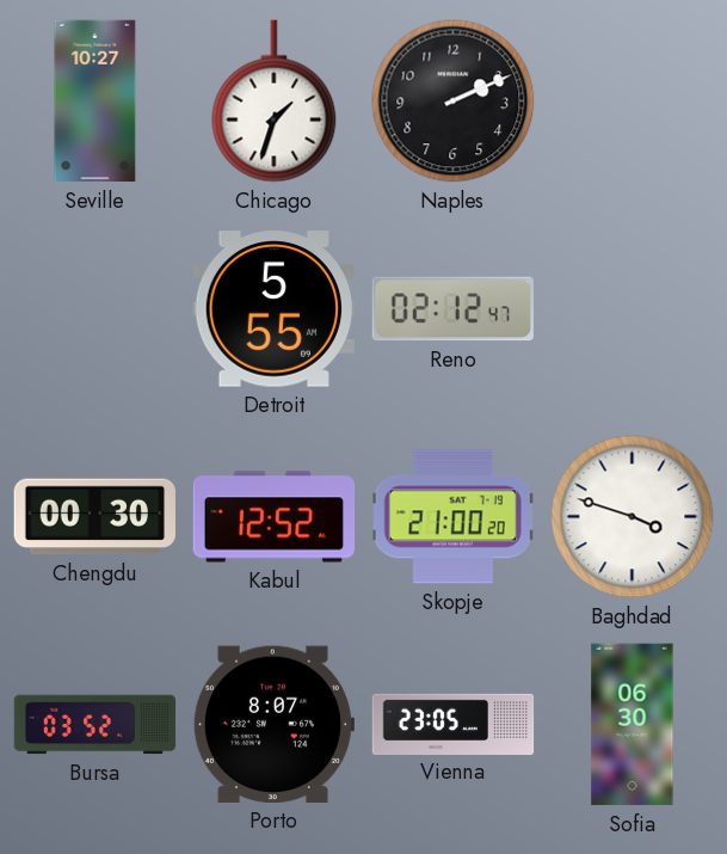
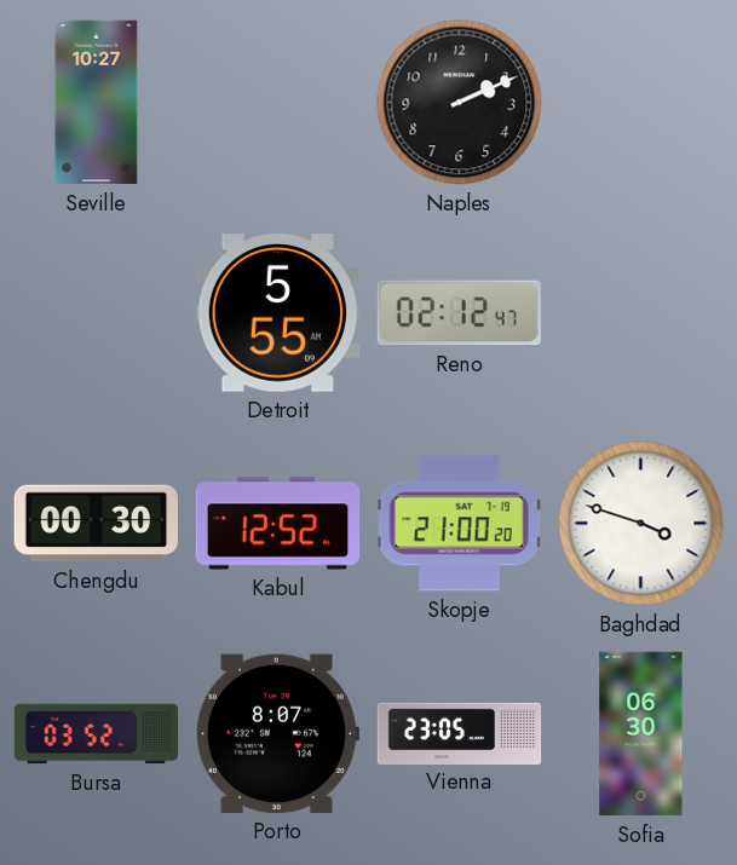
Chicago: 1:33 -> none (275, 102)
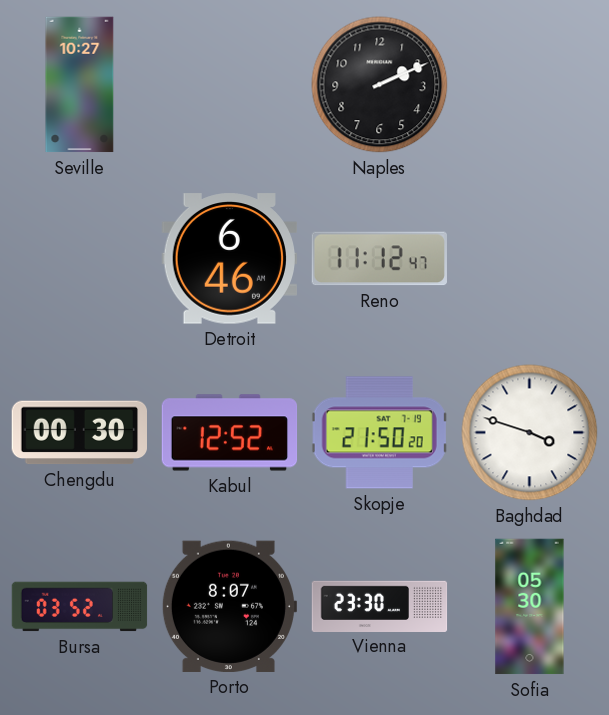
Detroit: 5:55 -> 6:46 (229, 259)
Reno: 02:12 -> 11:12 (379, 259)
Skopje: 21:00 -> 21:50 (380, 433)
Vienna: 23:05 -> 23:30 (380, 606)
Sofia: 06:30 -> 05:30 (530, 607)
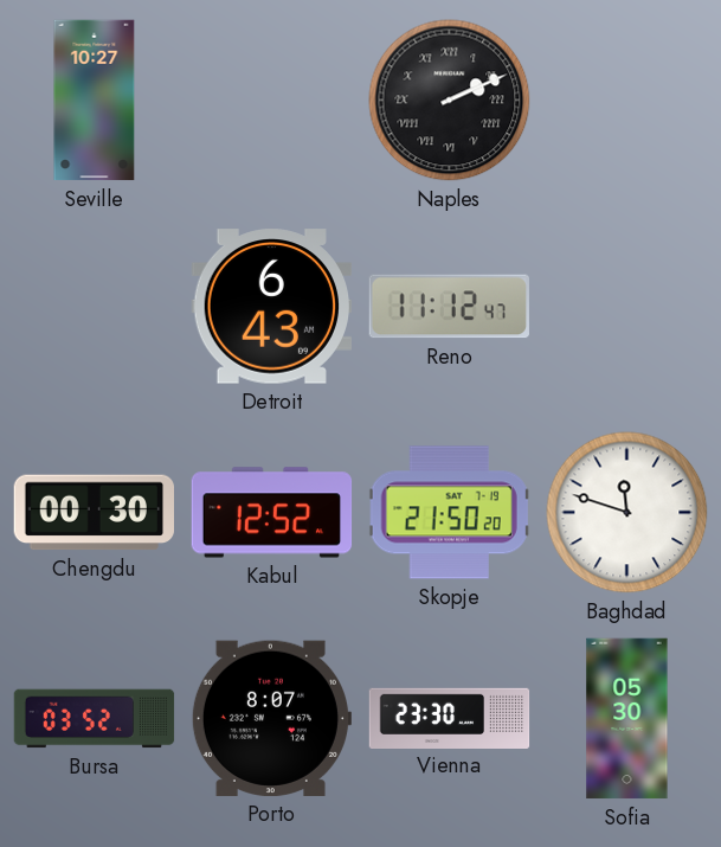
Naples numerals: Arabic -> Roman (450, 101)
Detroit: 6:46 -> 6:43 (271, 307)
Baghdad: 3:48 -> 11:48 (627, 513)
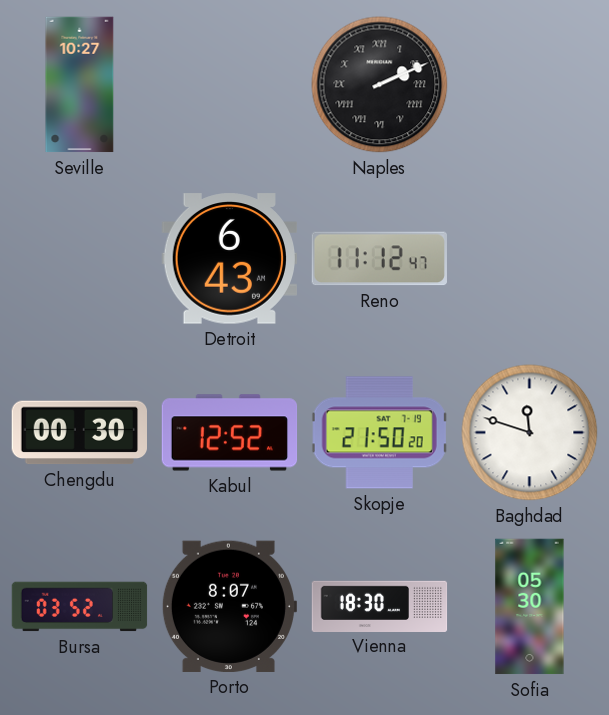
Vienna: 23:30 -> 18:30 (380, 606)
